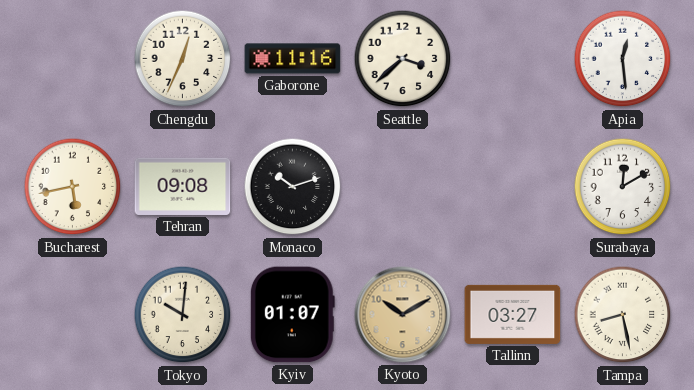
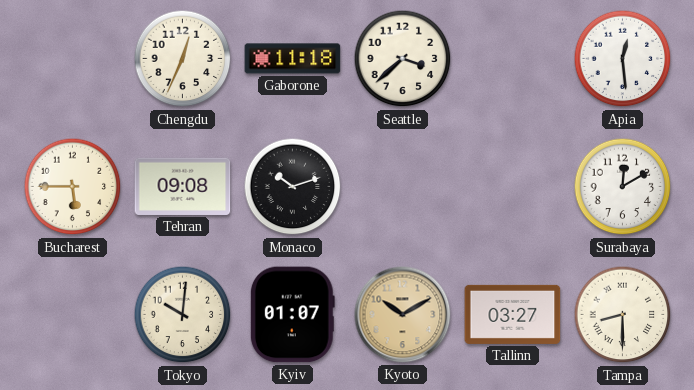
Gaborone: 11:16 -> 11:18 (293, 59)
Bucharest: 5:43 -> 5:45 (73, 187)
Tampa: 8:28 -> 8:30 (623, 315)
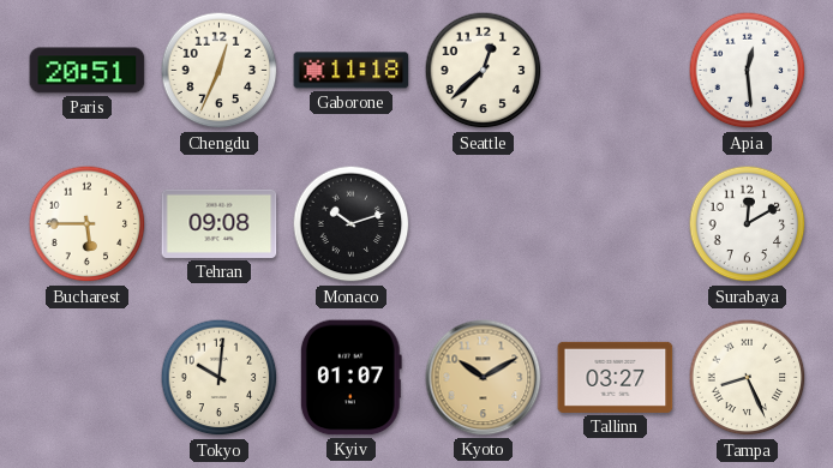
Paris: none -> 20:51 (88, 71)
Seattle: 3:38 -> 12:38 (484, 71)
Tampa: 8:30 -> 8:26 (748, 378)
